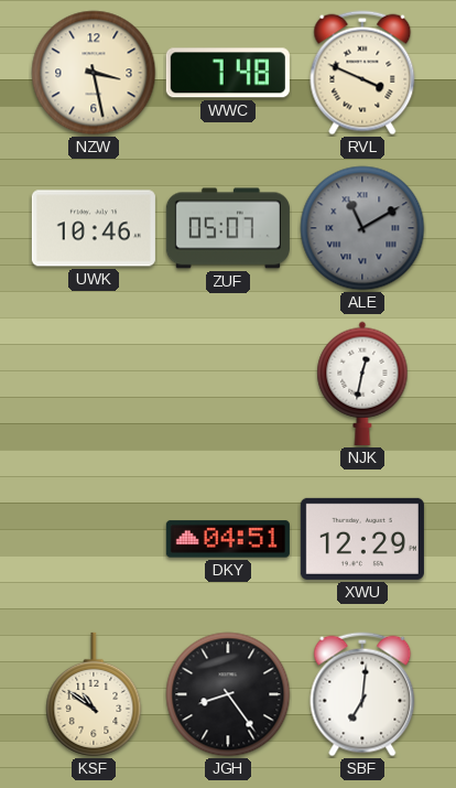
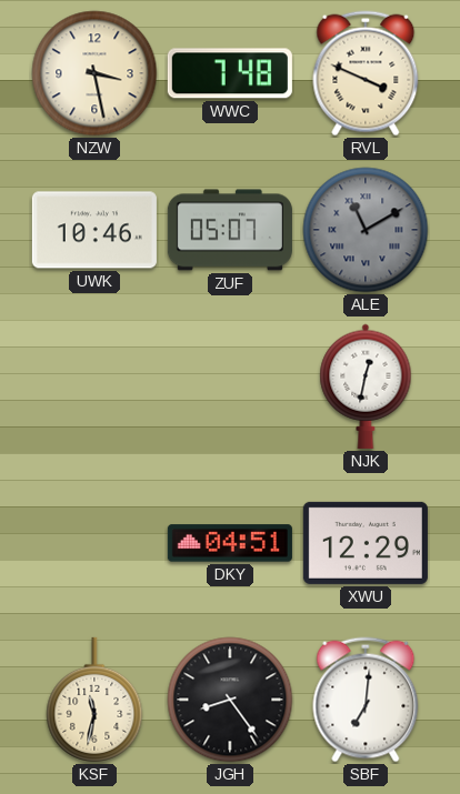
KSF: 10:51 -> 11:32 (94, 700)
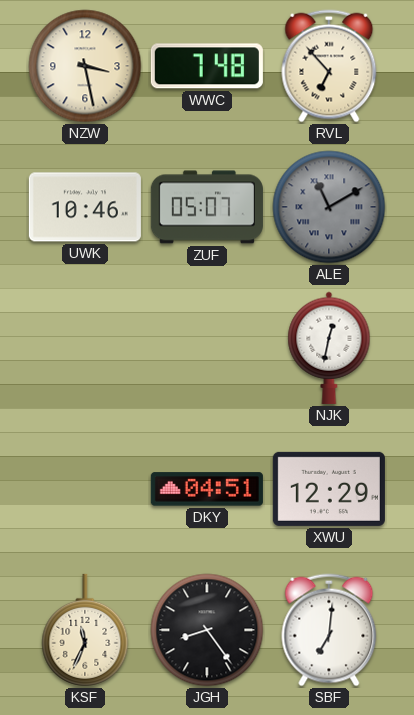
RVL: 3:49 -> 6:53 (329, 66)
KSF: 11:32 -> 11:34 (85, 630)
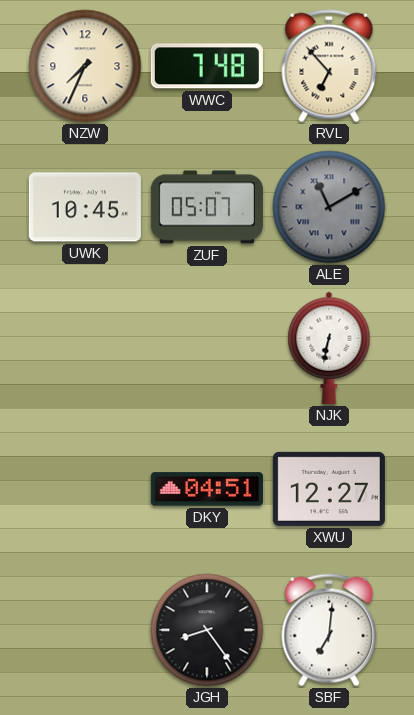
NZW: 3:28 -> 7:34 (85, 66)
UWK: 10:46 -> 10:45 (85, 207)
NJK: 12:32 -> 6:32 (329, 348)
XWU: 12:29 -> 12:27 (329, 489)
KSF: 11:34 -> none (85, 630)
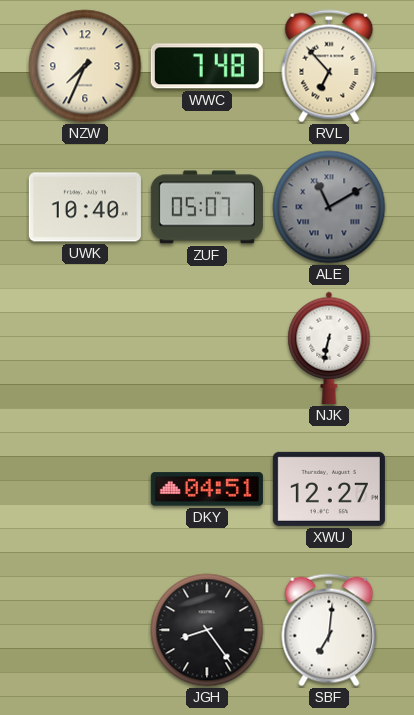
UWK: 10:45 -> 10:40 (85, 207)
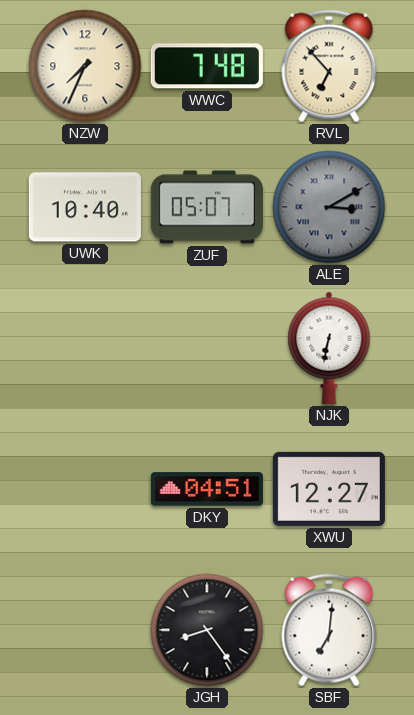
ALE: 11:10 -> 3:10 (329, 207)
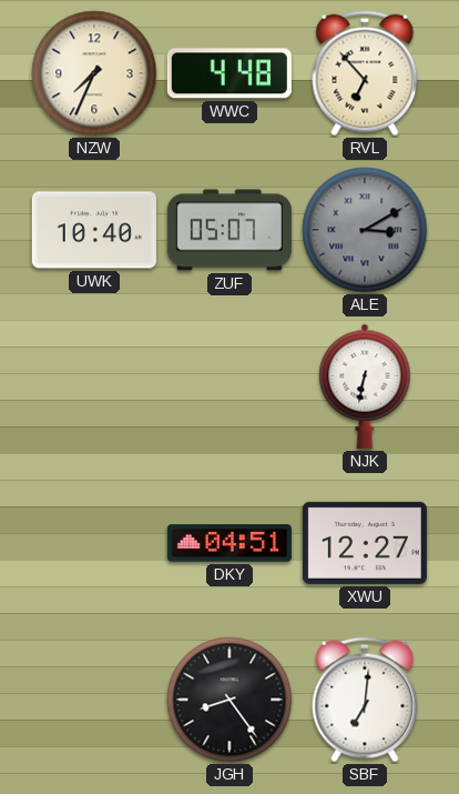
WWC: 7:48 -> 4:48 (229, 73)
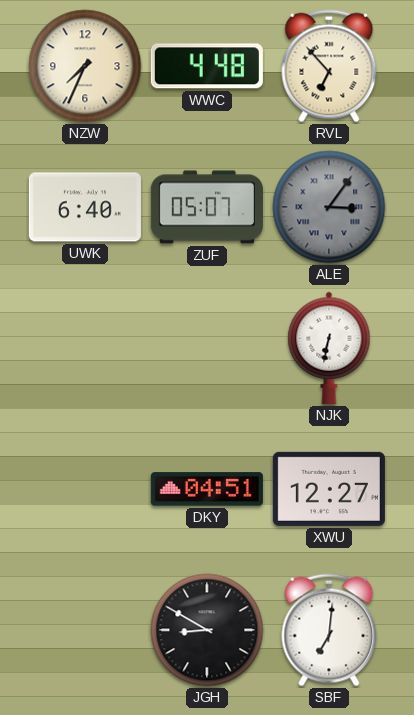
UWK: 10:40 -> 6:40 (85, 207)
ALE: 3:10 -> 3:06 (329, 207)
JGH: 8:24 -> 8:50 (207, 630)
